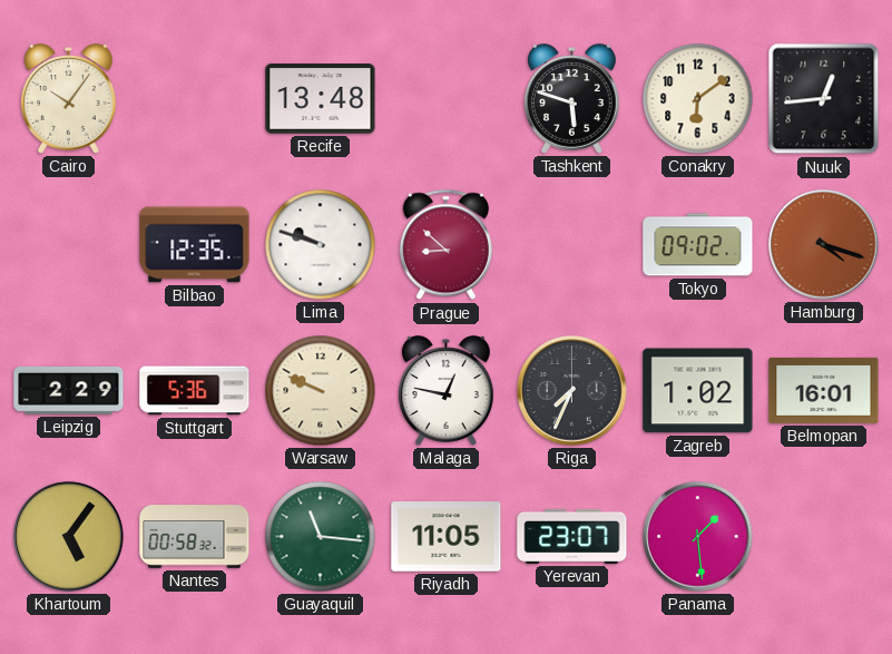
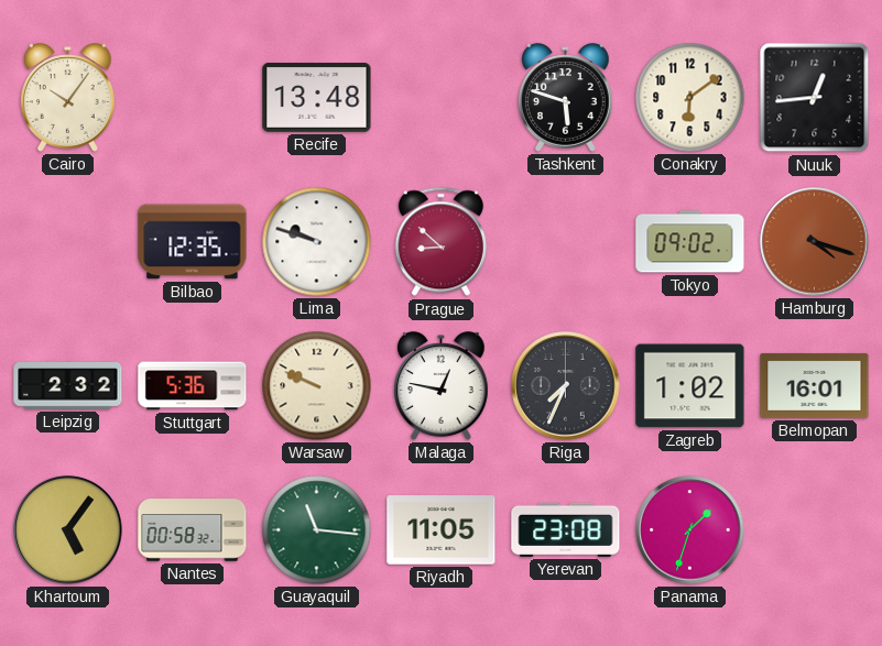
Leipzig: 2:29 -> 2:32 (68, 386)
Yerevan: 23:07 -> 23:08 (566, 529)
Panama: 1:29 -> 1:33 (690, 530)
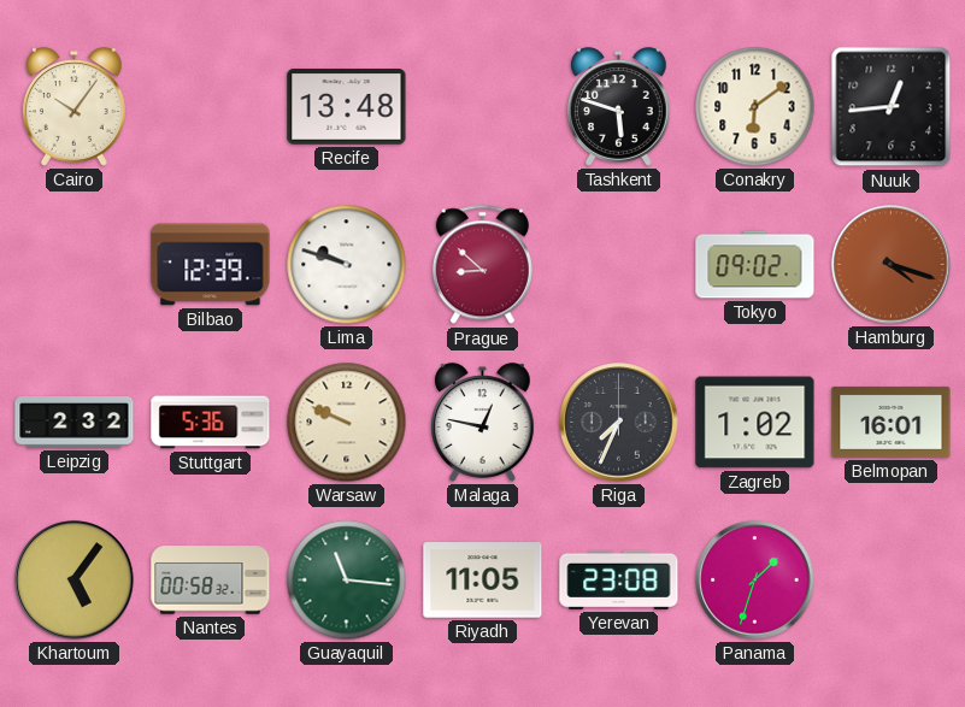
Bilbao: 12:35 -> 12:39 (211, 265)
